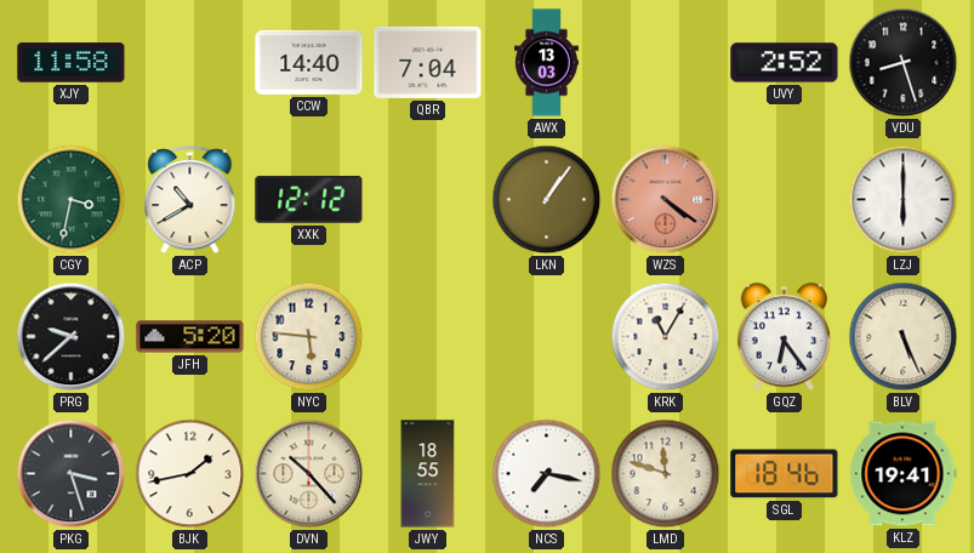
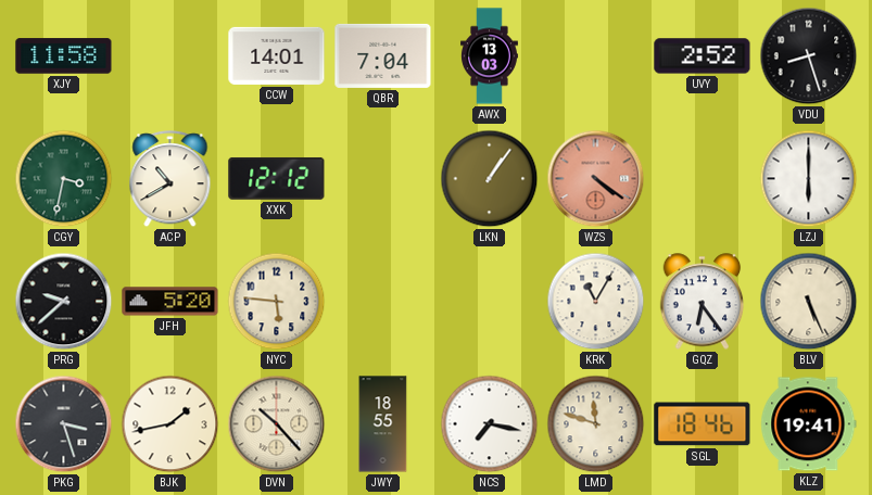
CCW: 14:40 -> 14:01 (277, 55)
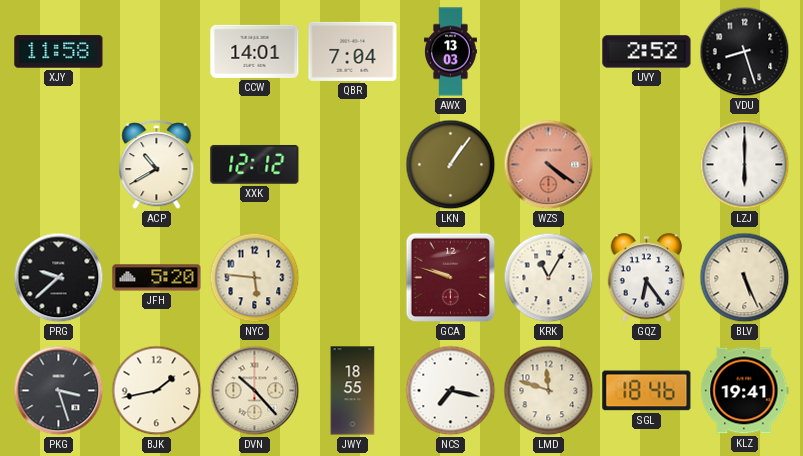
CGY: 3:32 -> none (64, 179)
GCA: none -> 9:48 (451, 278)
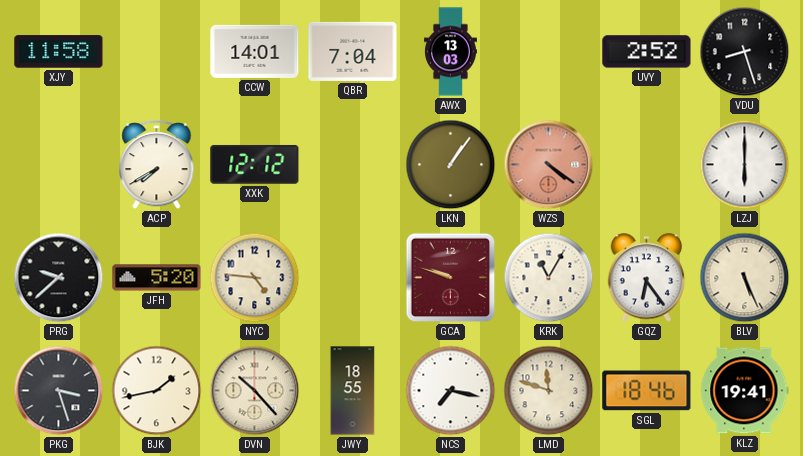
ACP: 10:40 -> 7:40 (157, 165)
NYC: 5:46 -> 4:46 (255, 278)
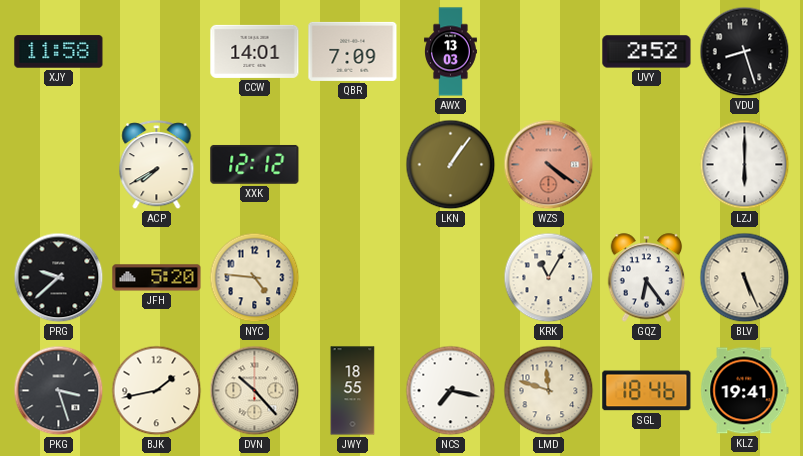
QBR: 7:04 -> 7:09 (353, 51)
GCA: 9:48 -> none (451, 278)
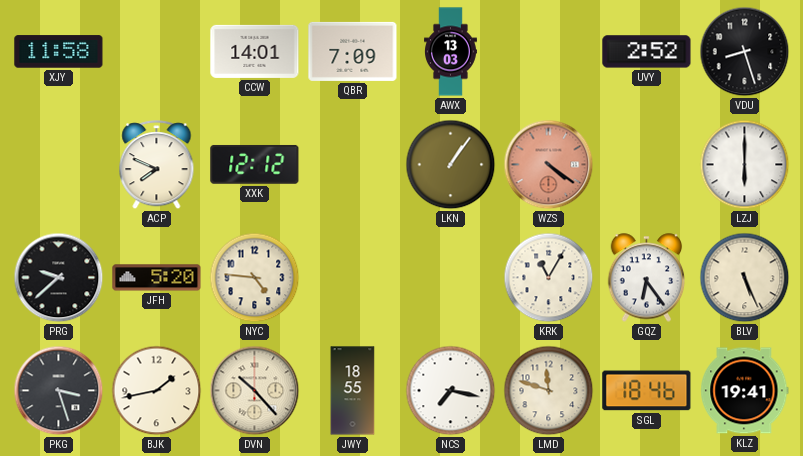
ACP: 7:40 -> 7:49 (157, 165)
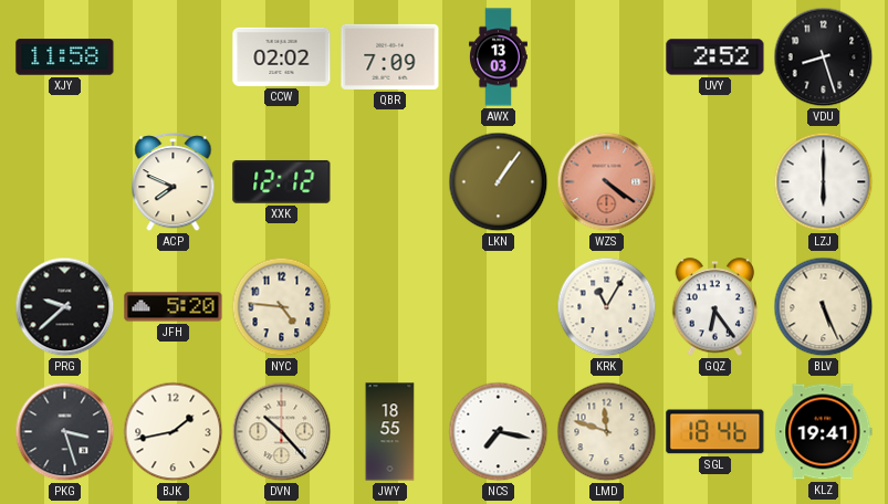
CCW: 14:01 -> 02:02 (282, 56)
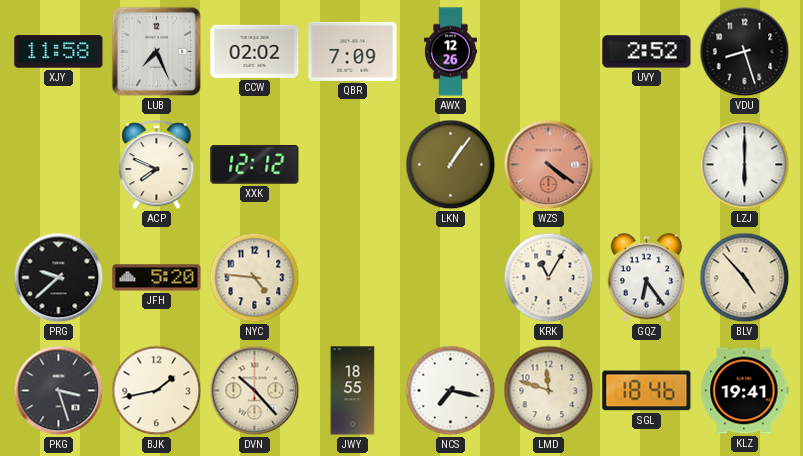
LUB: none -> 7:26 (157, 52)
AWX: 13:03 -> 12:26 (451, 52)
BLV: 5:26 -> 4:53 (745, 278)
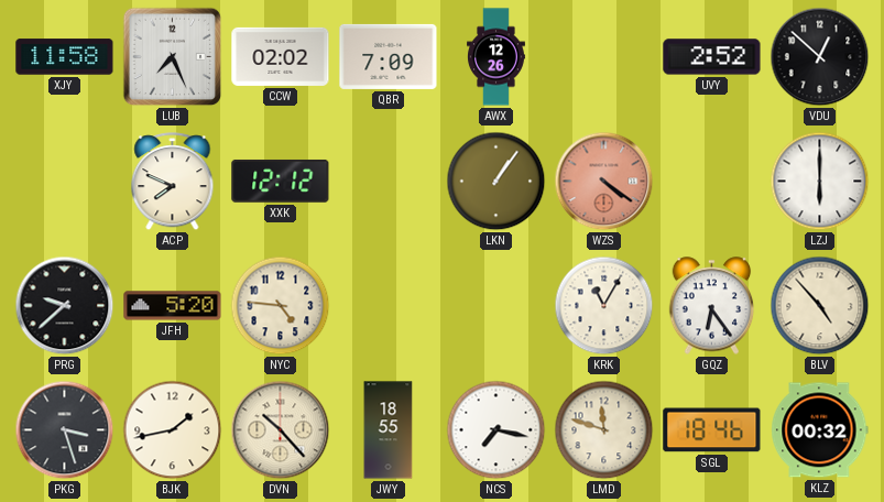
VDU: 8:27 -> 12:52 (820, 57)
KLZ: 19:41 -> 00:32 (820, 430)
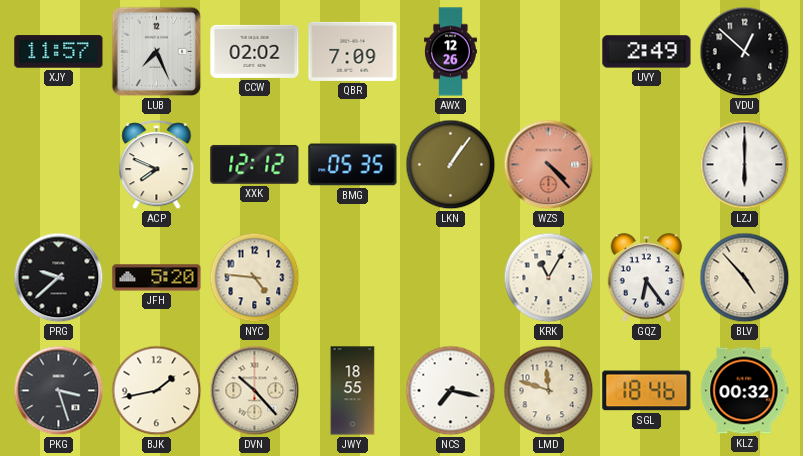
XJY: 11:58 -> 11:57 (59, 52)
UVY: 2:52 -> 2:49 (647, 52)
BMG: none -> 05:35 (353, 165)
WZS: 4:21 -> 4:23 (549, 165)
